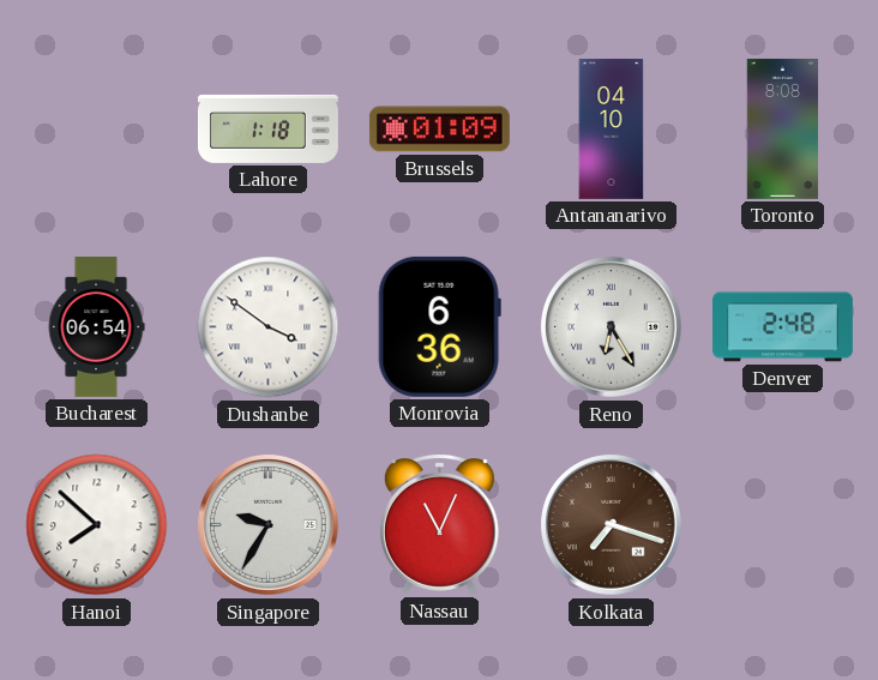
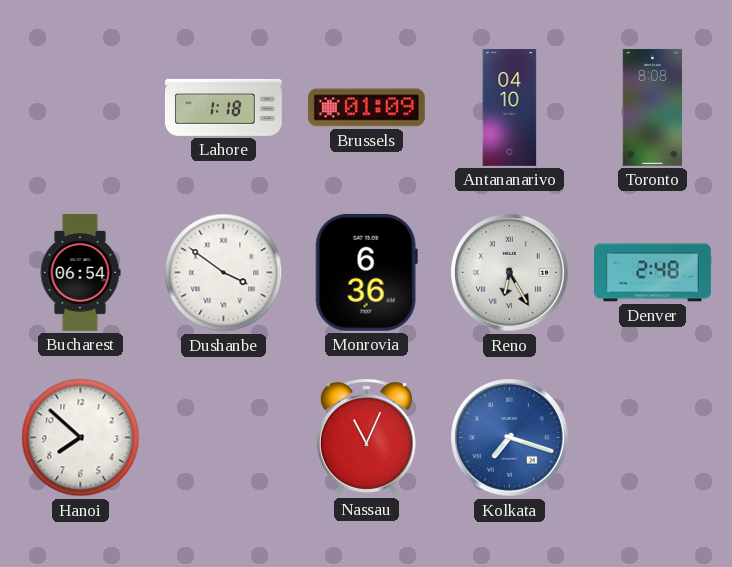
Singapore: 9:35 -> none (269, 525)
Kolkata dial: brown -> blue (510, 438)
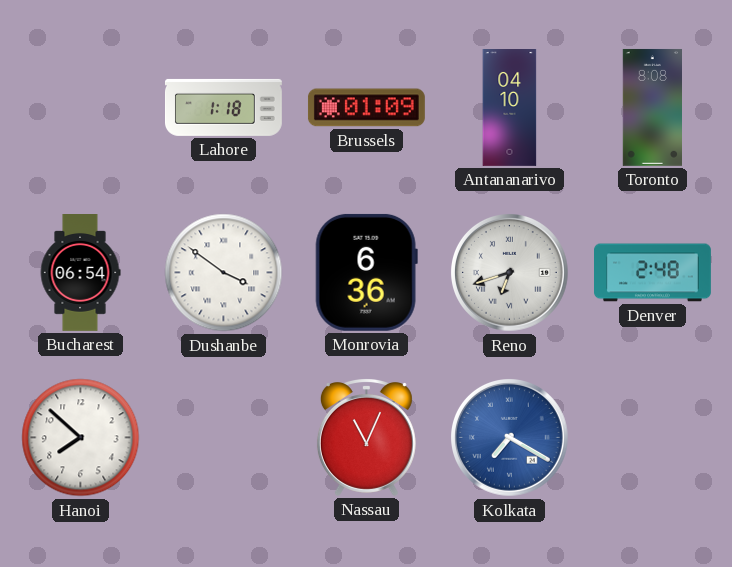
Reno: 6:25 -> 6:42 (510, 273)
Kolkata: 7:18 -> 7:20 (510, 438)
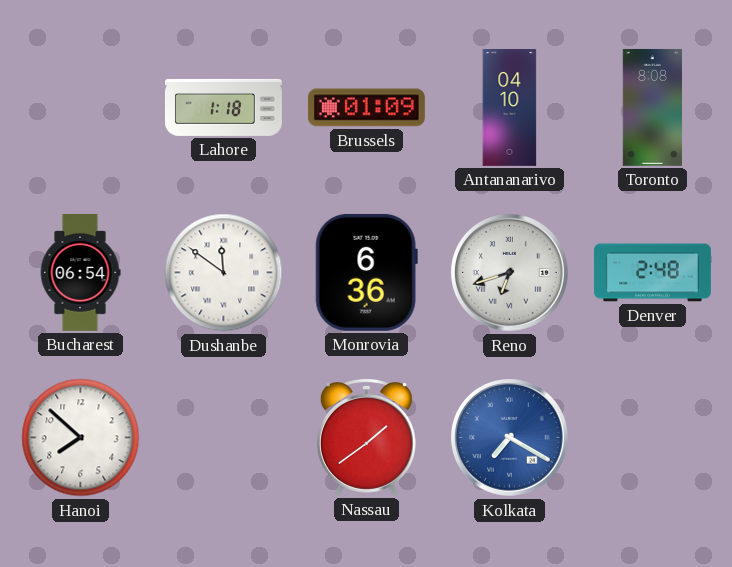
Dushanbe: 3:51 -> 11:51 (224, 273)
Nassau: 11:04 -> 1:39 (366, 437)
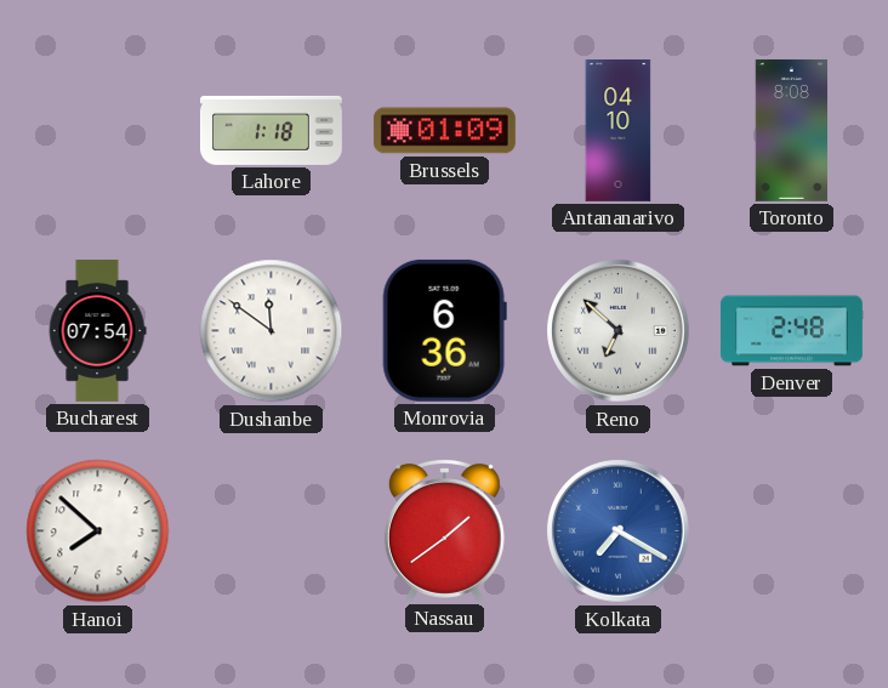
Bucharest: 06:54 -> 07:54 (97, 331)
Reno: 6:42 -> 6:52 (619, 331)
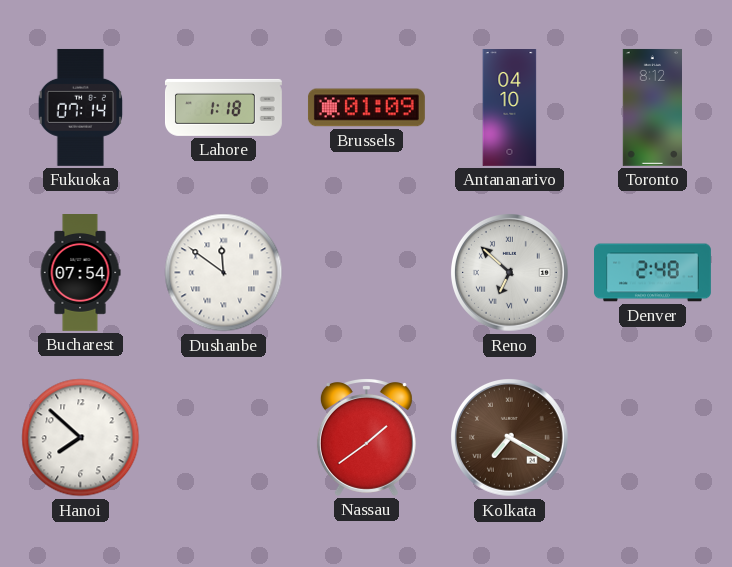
Fukuoka: none -> 07:14 (81, 107)
Toronto: 8:08 -> 8:12 (652, 107)
Monrovia: 6:36 -> none (444, 330)
Kolkata dial: blue -> brown (510, 438)
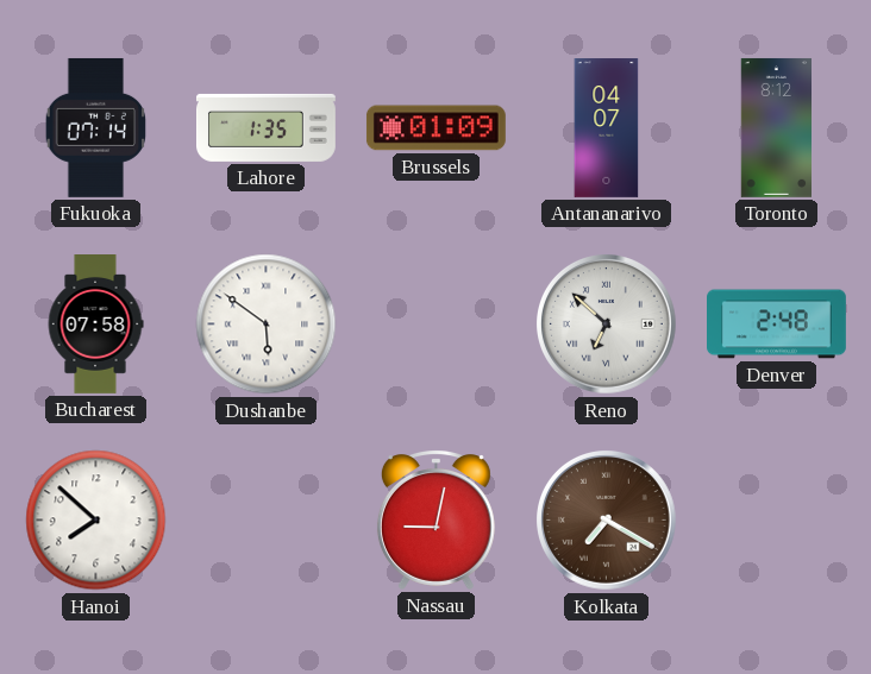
Lahore: 1:18 -> 1:35 (267, 127)
Antananarivo: 04:10 -> 04:07 (607, 128)
Bucharest: 07:54 -> 07:58 (95, 325)
Dushanbe: 11:51 -> 5:51 (267, 325)
Nassau: 1:39 -> 9:02 (435, 519)
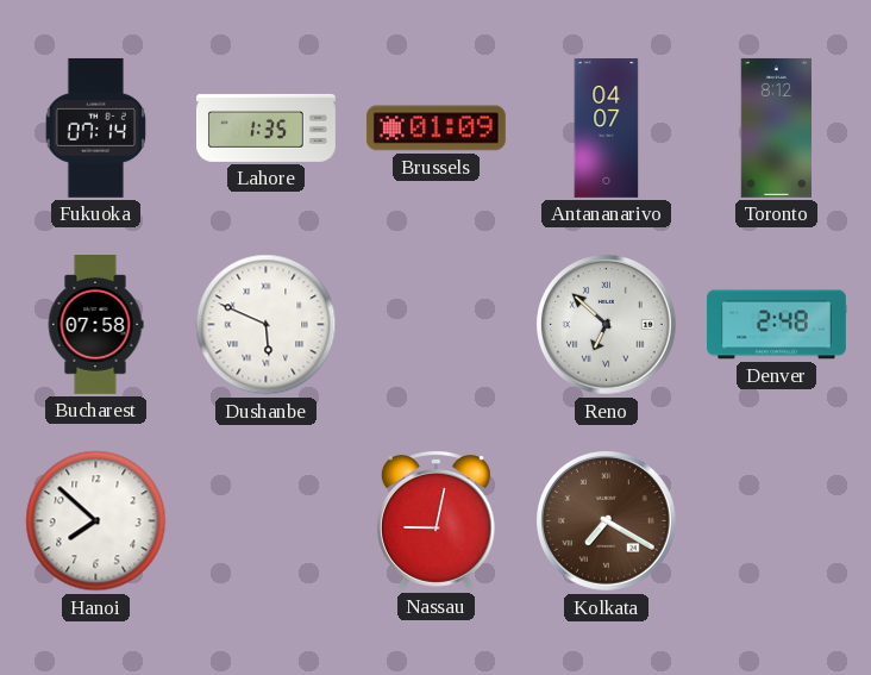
Dushanbe: 5:51 -> 5:49 (267, 325)
